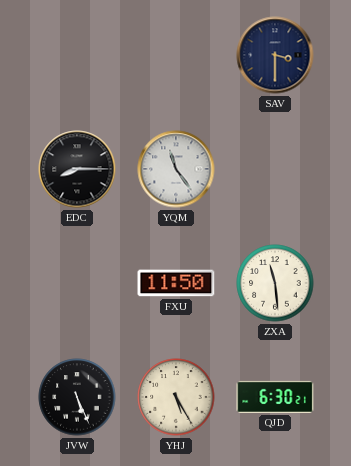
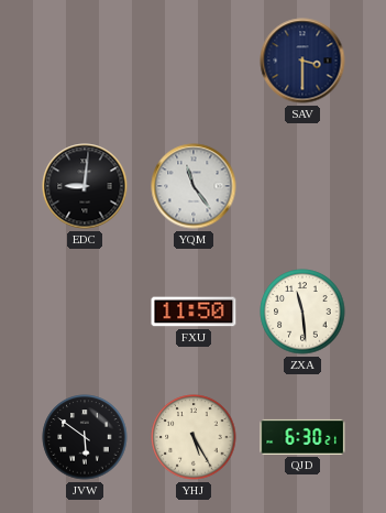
EDC: 8:15 -> 9:01 (85, 186)
JVW: 5:26 -> 5:51 (85, 437)
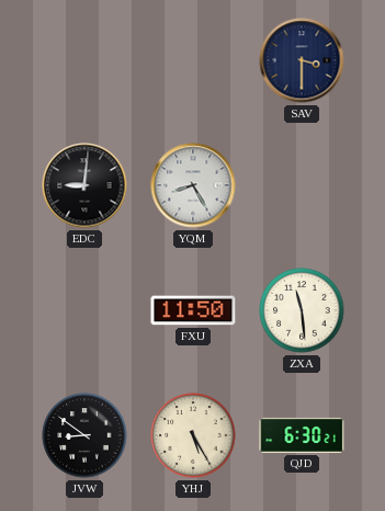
YQM: 11:24 -> 8:25 (193, 185)
JVW: 5:51 -> 8:51 (84, 435)
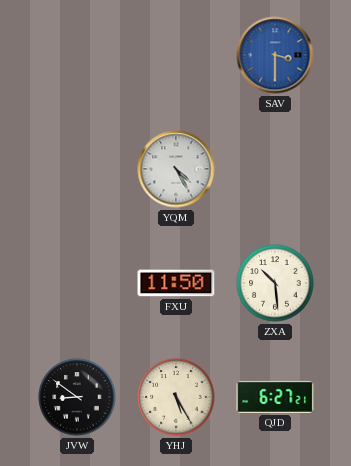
SAV dial: navy -> blue (275, 55)
EDC: 9:01 -> none (84, 185)
YQM: 8:25 -> 4:25 (176, 169)
ZXA: 11:29 -> 10:29 (275, 283)
QJD: 6:30 -> 6:27 (275, 397)
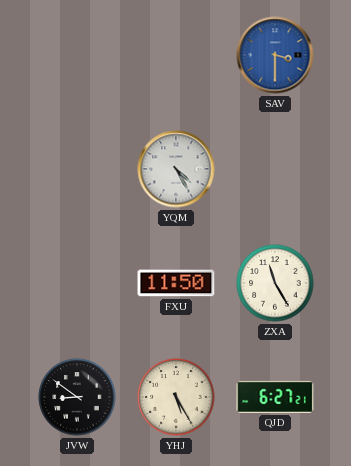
ZXA: 10:29 -> 11:25 (275, 283)
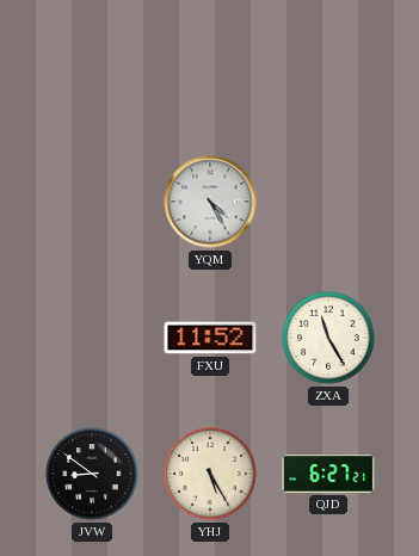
SAV: 3:30 -> none (275, 55)
FXU: 11:50 -> 11:52 (210, 338)
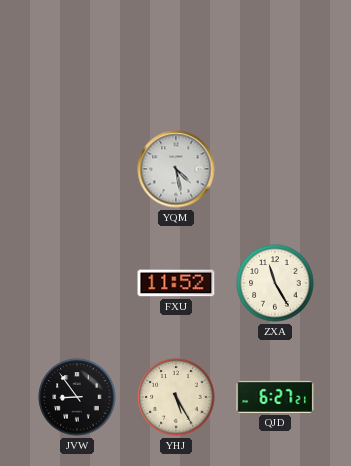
YQM: 4:25 -> 4:28 (176, 169)
JVW: 8:51 -> 8:54 (77, 397)
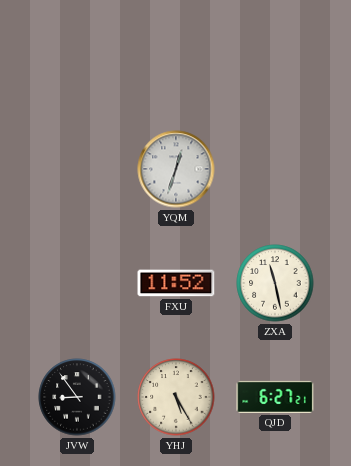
YQM: 4:28 -> 12:33 (176, 169)
ZXA: 11:25 -> 11:28 (275, 283)
